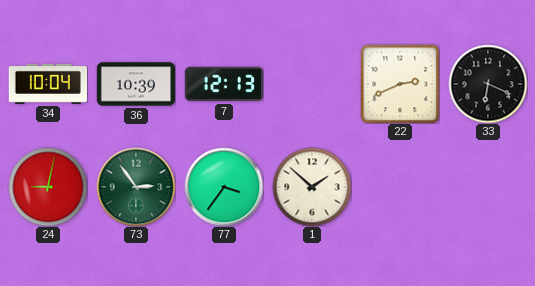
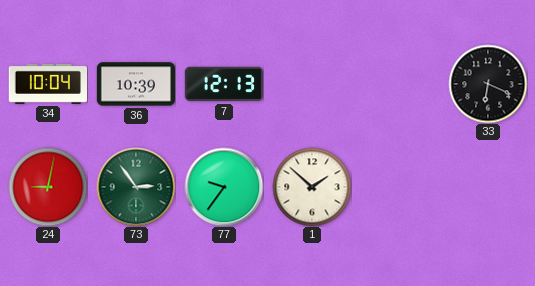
22: 2:41 -> none (400, 84)
77: 3:36 -> 9:36 (224, 187)
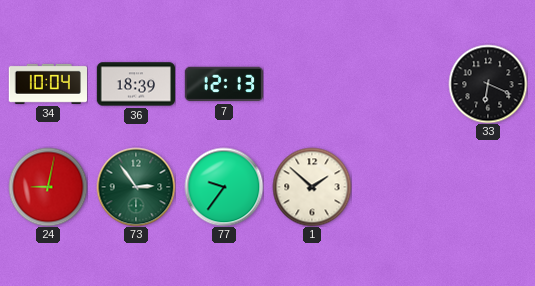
36: 10:39 -> 18:39 (135, 84)
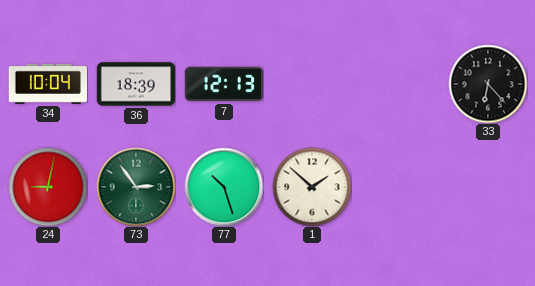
33: 6:19 -> 6:23 (488, 84)
77: 9:36 -> 10:27 (224, 187)
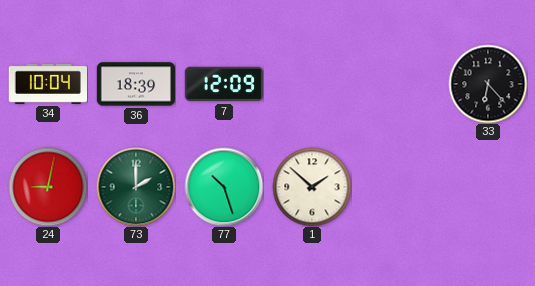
7: 12:13 -> 12:09 (223, 84)
73: 2:54 -> 2:00 (136, 187)
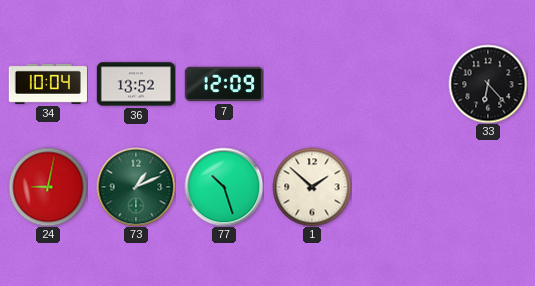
36: 18:39 -> 13:52 (135, 84)
73: 2:00 -> 1:11 (136, 187)
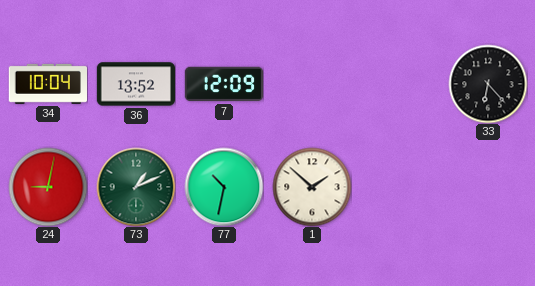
77: 10:27 -> 10:32 (224, 187)
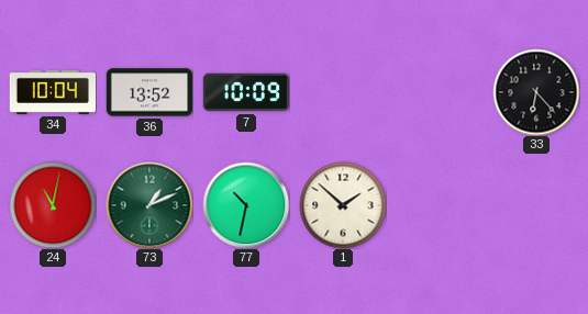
7: 12:09 -> 10:09 (245, 92)
24: 9:02 -> 11:02 (53, 205)
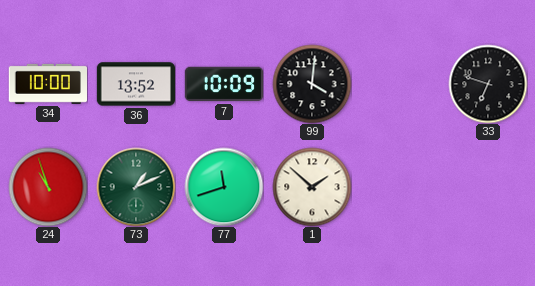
34: 10:04 -> 10:00 (47, 84)
99: none -> 4:01 (312, 84)
33: 6:23 -> 6:48 (488, 84)
24: 11:02 -> 10:57 (48, 187)
77: 10:32 -> 11:42 (224, 187)
